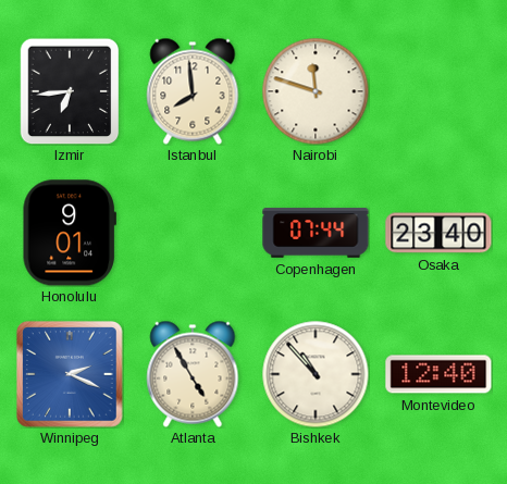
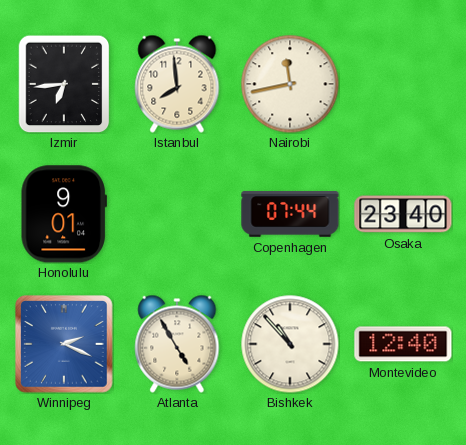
Nairobi: 11:48 -> 11:43 (290, 84)
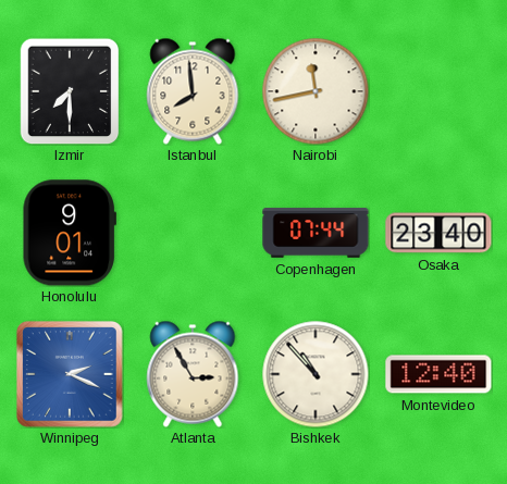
Izmir: 6:44 -> 7:30 (70, 91)
Atlanta: 4:55 -> 2:55 (193, 374)
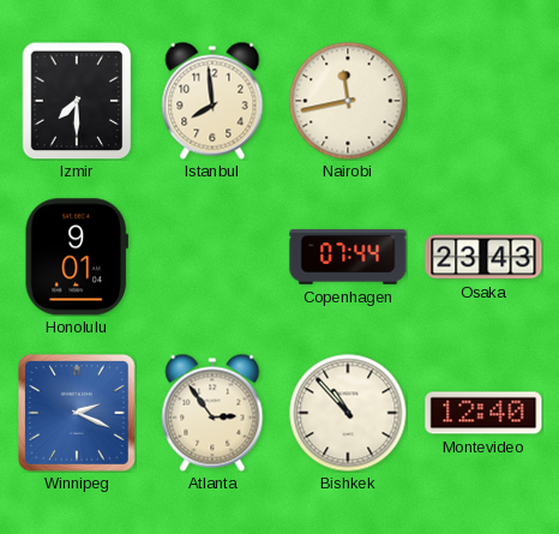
Osaka: 23:40 -> 23:43 (483, 257)
Atlanta: 2:55 -> 2:54 (212, 413)
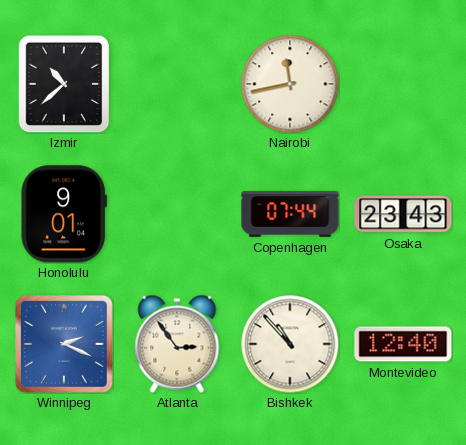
Izmir: 7:30 -> 10:38 (64, 84)
Istanbul: 7:59 -> none (212, 101)
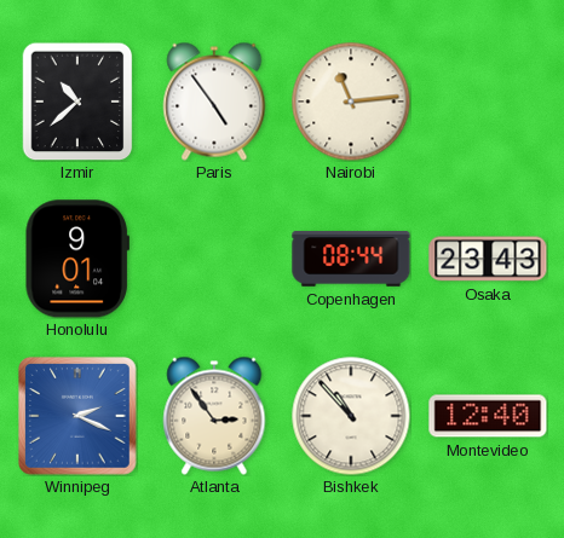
Paris: none -> 4:54 (214, 102)
Nairobi: 11:43 -> 11:14 (351, 102)
Copenhagen: 07:44 -> 08:44 (351, 259)
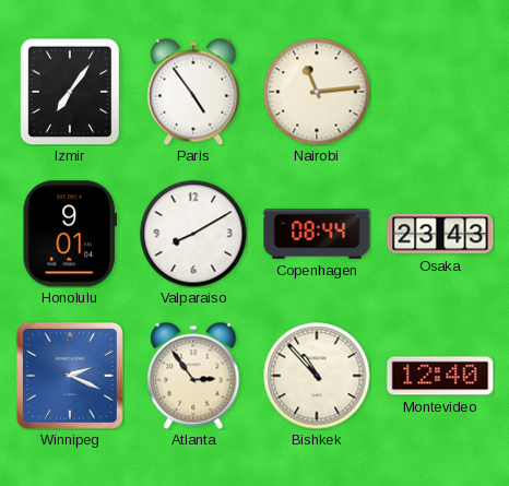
Izmir: 10:38 -> 7:06 (70, 92)
Valparaiso: none -> 8:10 (193, 234)
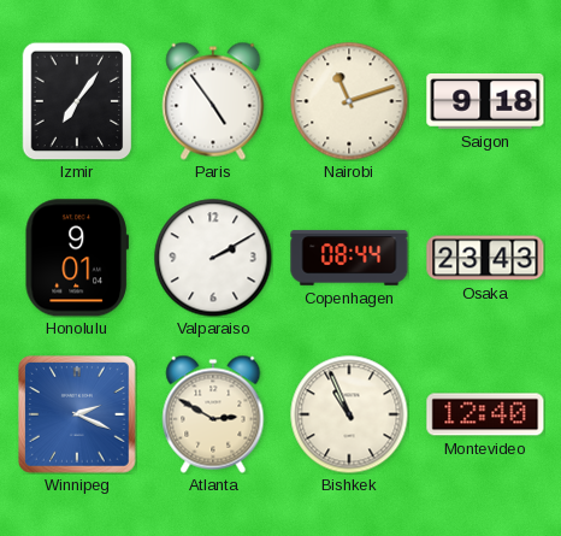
Nairobi: 11:14 -> 11:12 (349, 101)
Saigon: none -> 9:18 (485, 101)
Valparaiso: 8:10 -> 2:10 (213, 258)
Atlanta: 2:54 -> 2:50 (213, 414)
Bishkek: 10:53 -> 10:56 (349, 414)
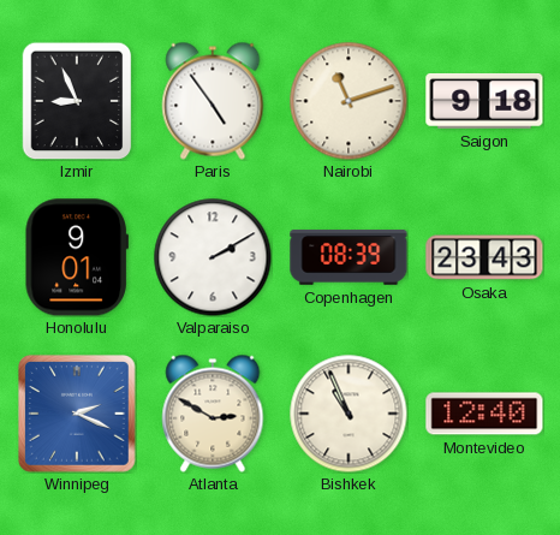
Izmir: 7:06 -> 8:56 (77, 101)
Copenhagen: 08:44 -> 08:39 (348, 257)
